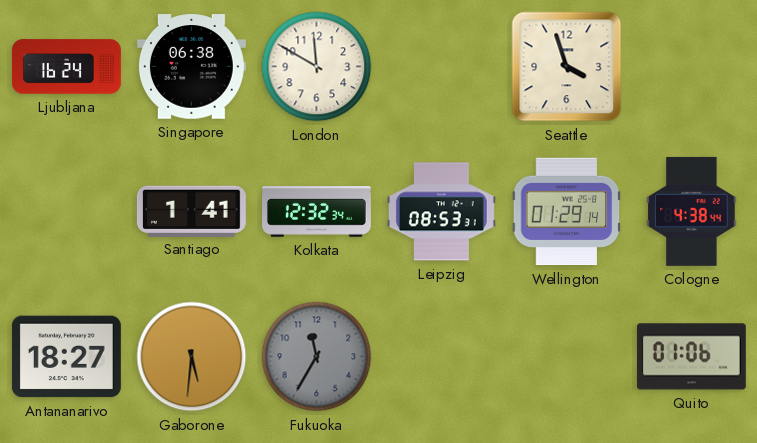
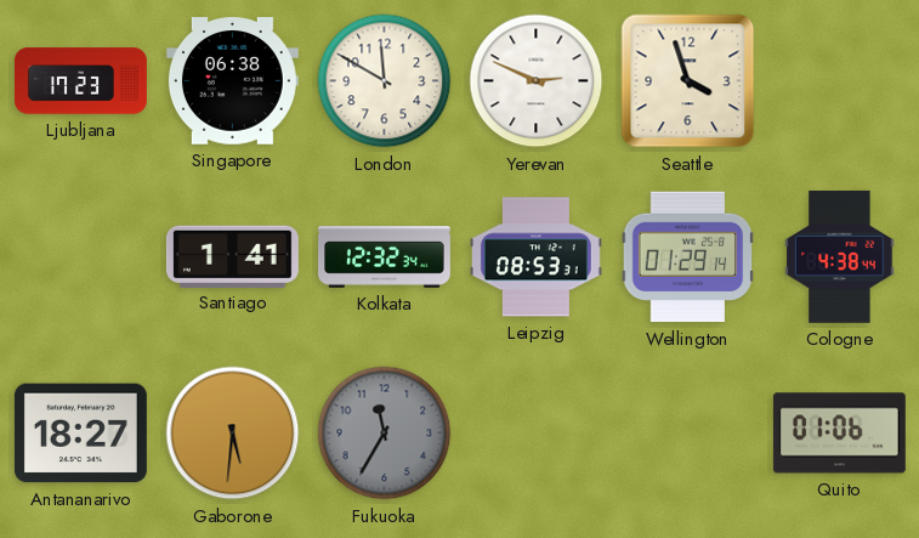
Ljubljana: 16:24 -> 17:23 (80, 81)
Yerevan: none -> 2:49 (537, 81)
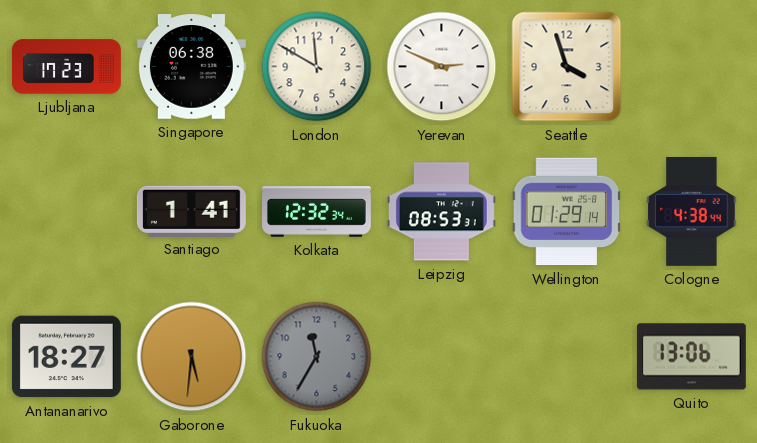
Quito: 01:06 -> 13:06 (691, 357)
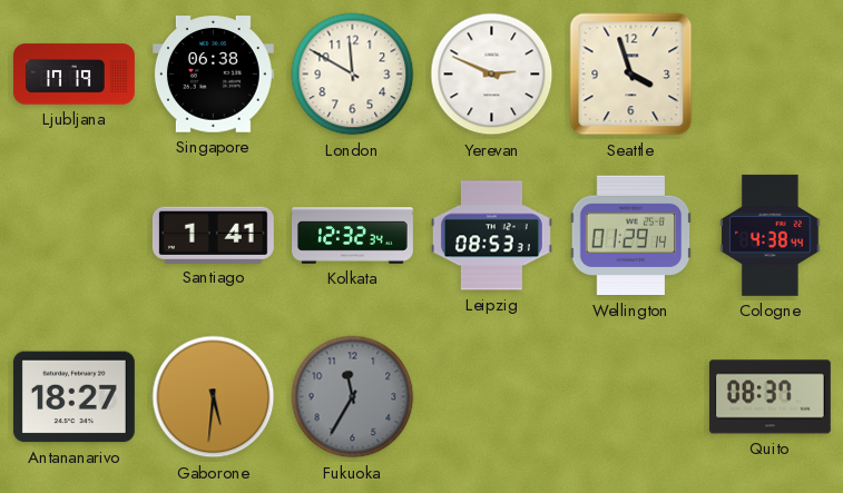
Ljubljana: 17:23 -> 17:19 (73, 75)
Quito: 13:06 -> 08:37 (770, 397)
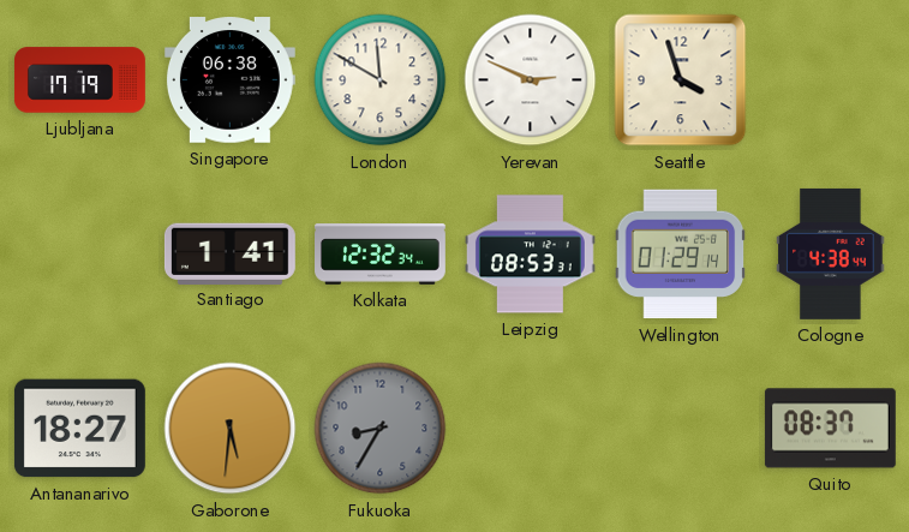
Fukuoka: 11:35 -> 8:35 (381, 429)
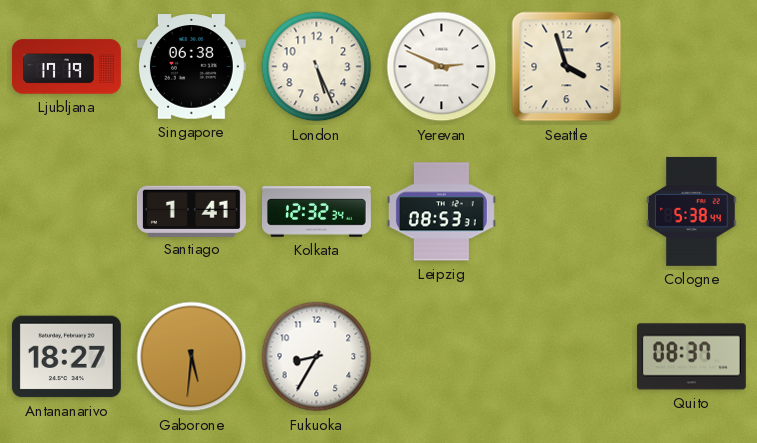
London: 11:50 -> 5:26 (317, 67)
Wellington: 01:29 -> none (681, 255)
Cologne: 4:38 -> 5:38 (692, 211)
Fukuoka dial: grey -> white (317, 357)
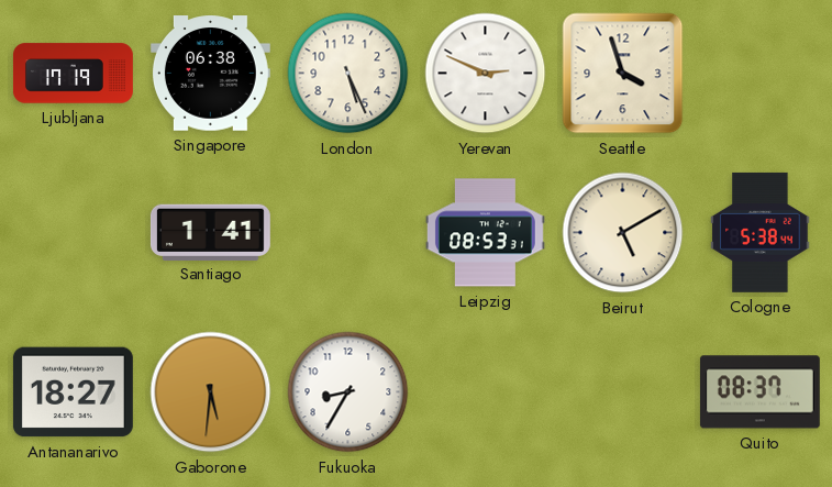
Kolkata: 12:32 -> none (317, 212)
Beirut: none -> 5:10 (623, 233)
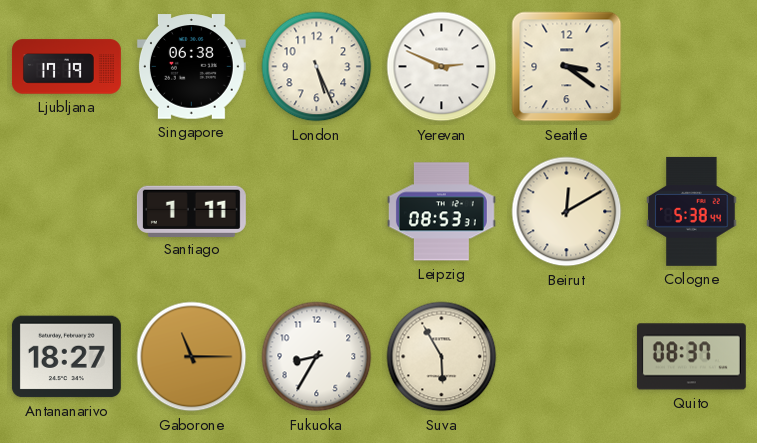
Seattle: 3:57 -> 3:21 (567, 67)
Santiago: 1:41 -> 1:11 (191, 211)
Beirut: 5:10 -> 12:10 (567, 212)
Gaborone: 5:31 -> 11:15 (192, 357)
Suva: none -> 5:55 (442, 357)
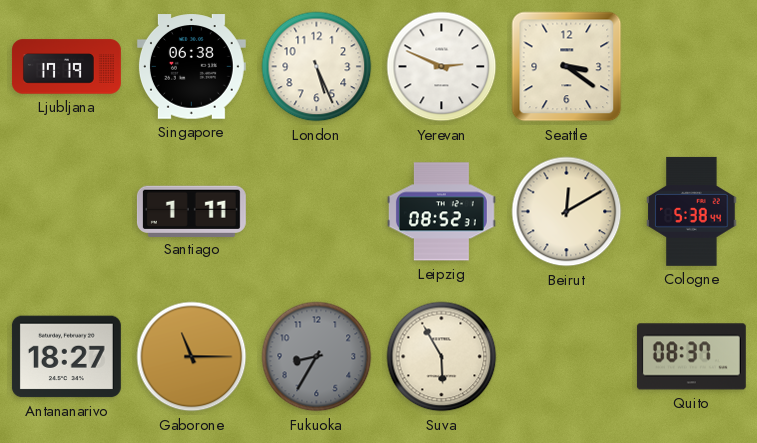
Leipzig: 08:53 -> 08:52 (441, 212)
Fukuoka dial: white -> grey (317, 357)
